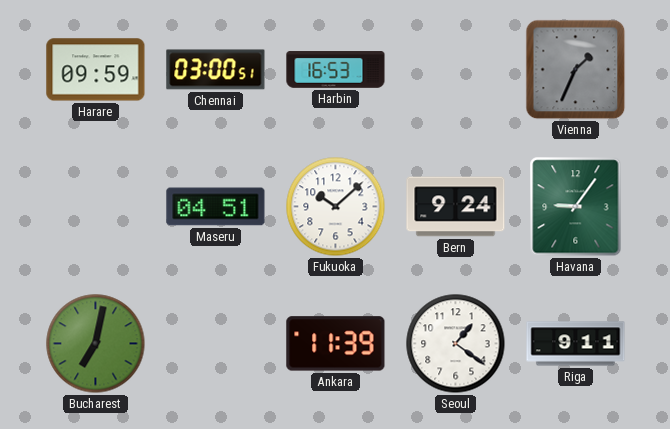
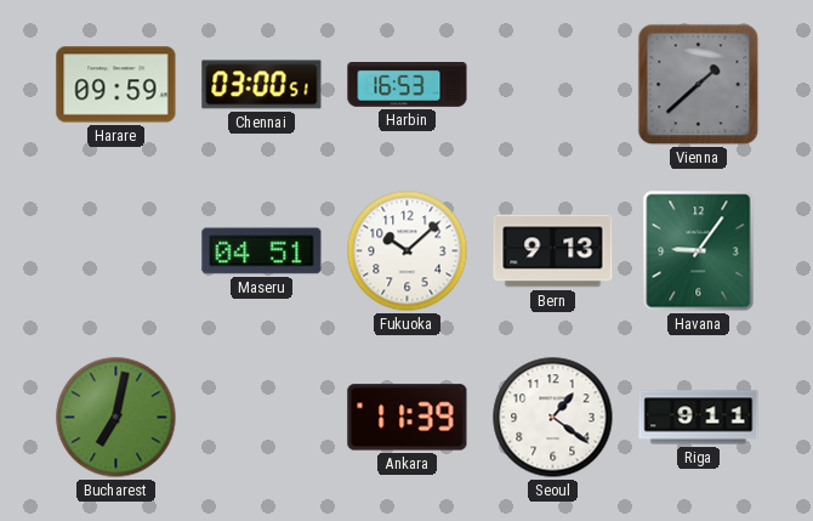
Vienna: 1:34 -> 1:38 (699, 85)
Bern: 9:24 -> 9:13 (553, 251)
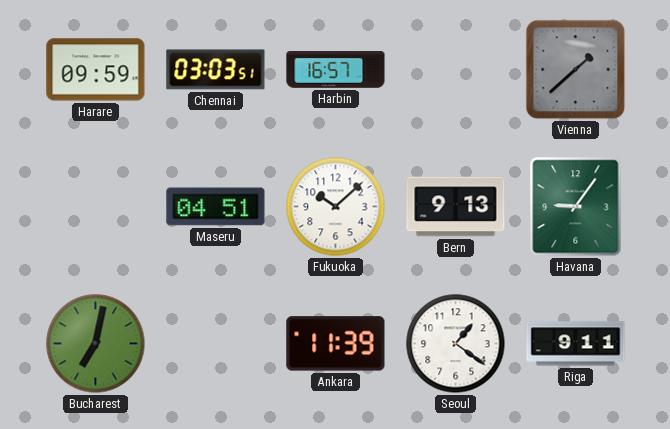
Chennai: 03:00 -> 03:03 (216, 70)
Harbin: 16:53 -> 16:57 (336, 70)
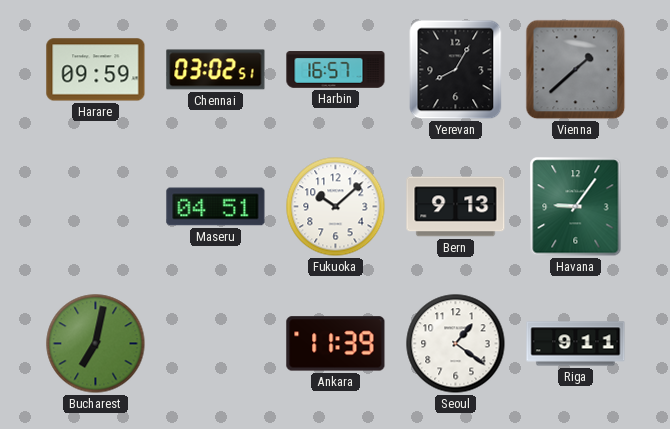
Chennai: 03:03 -> 03:02 (216, 70)
Yerevan: none -> 8:05 (456, 70)
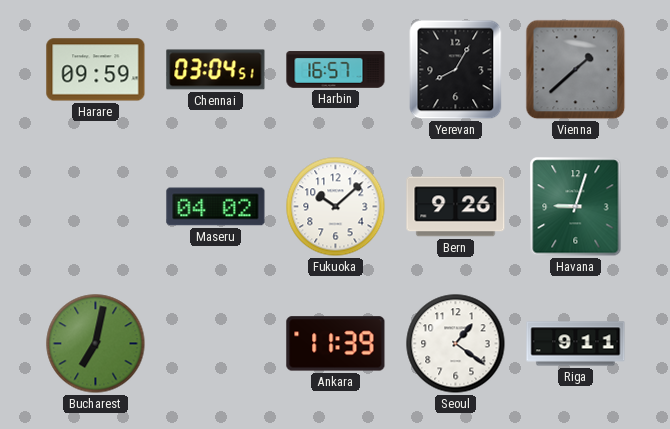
Chennai: 03:02 -> 03:04 (216, 70)
Maseru: 04:51 -> 04:02 (216, 207)
Bern: 9:13 -> 9:26 (456, 207)
Havana: 9:06 -> 9:03 (576, 207)
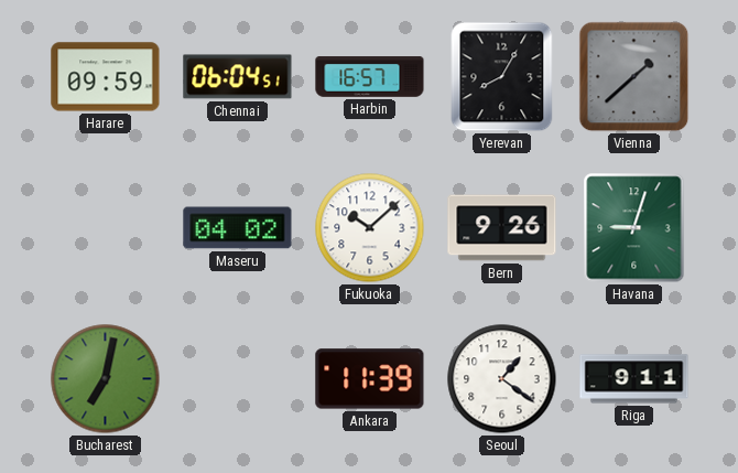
Chennai: 03:04 -> 06:04 (238, 77)
